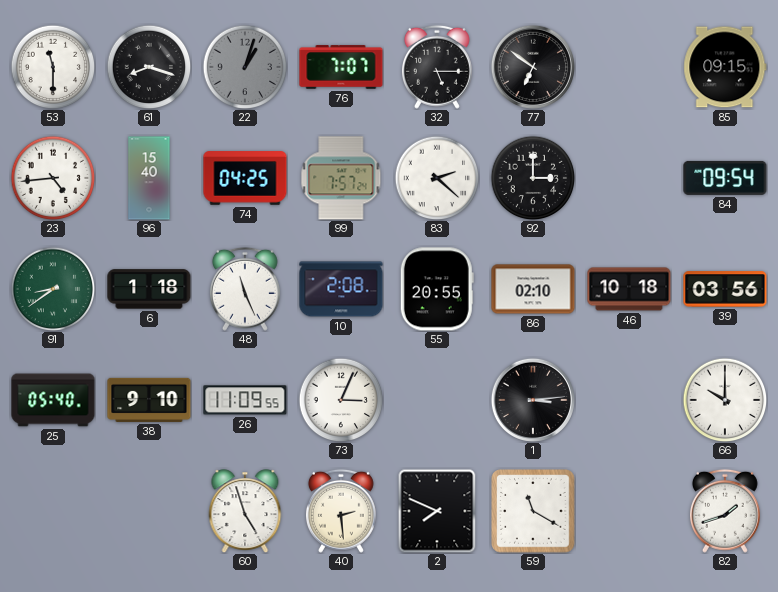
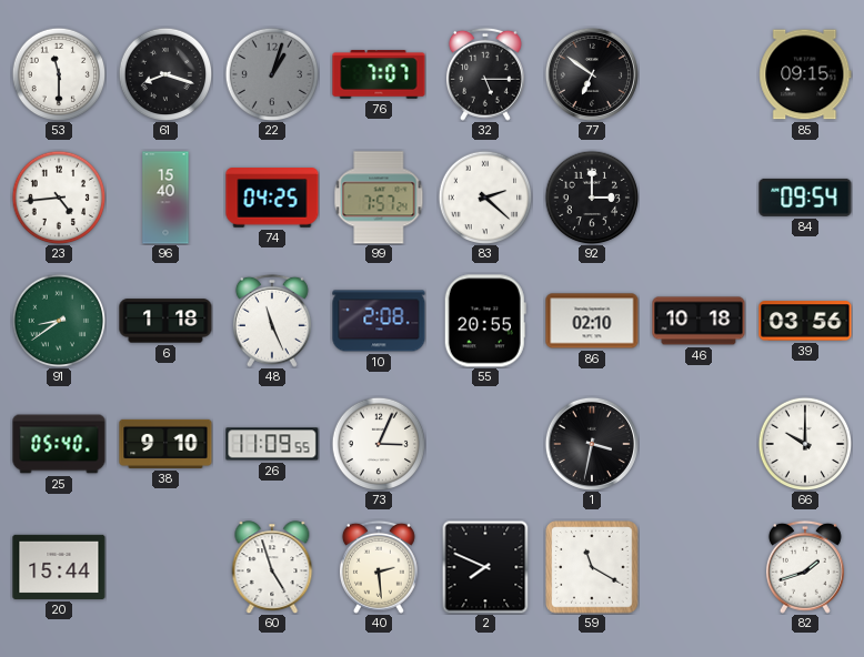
1: 3:14 -> 3:32 (592, 444)
20: none -> 15:44 (59, 567)
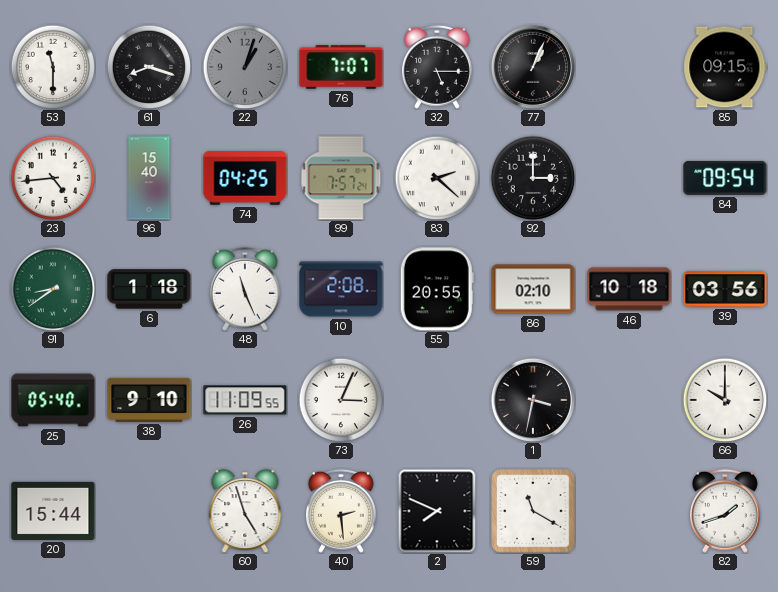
77: 6:51 -> 1:04 (533, 67)
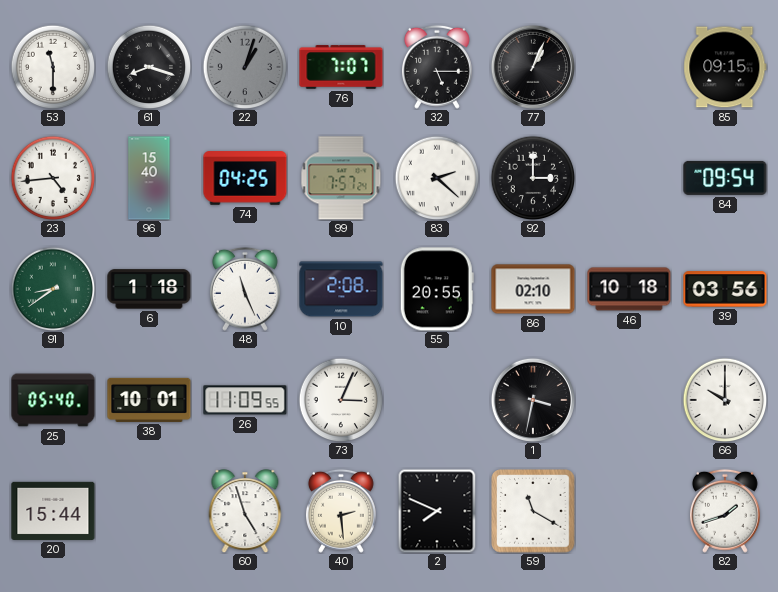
38: 9:10 -> 10:01 (149, 400)
